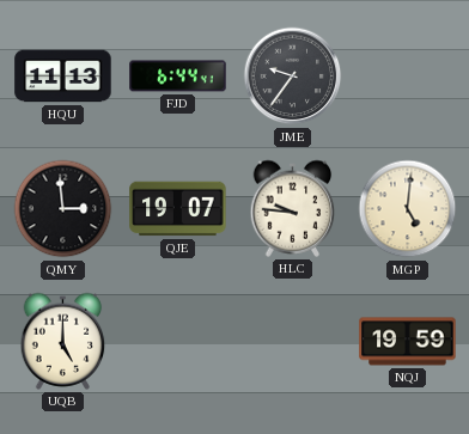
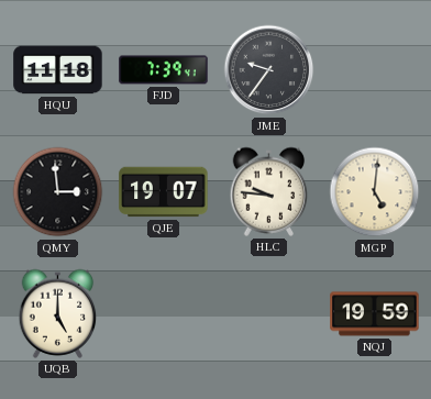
HQU: 11:13 -> 11:18 (58, 70)
FJD: 6:44 -> 7:39 (164, 70)
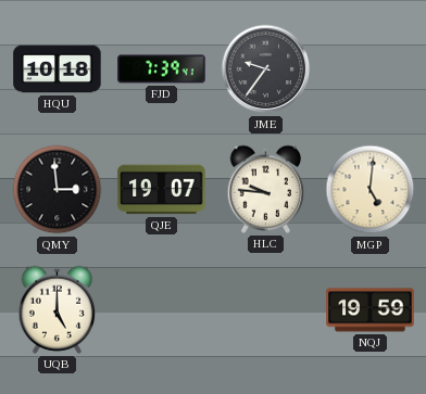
HQU: 11:18 -> 10:18 (58, 69)
